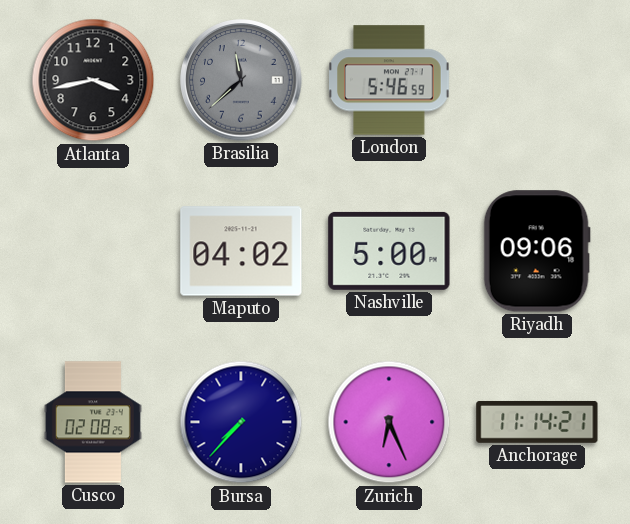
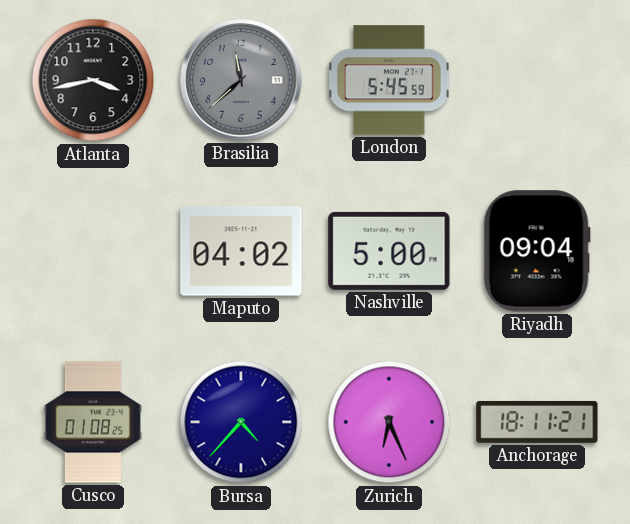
London: 5:46 -> 5:45 (389, 80)
Riyadh: 09:06 -> 09:04 (537, 251)
Cusco: 02:08 -> 01:08 (93, 422)
Bursa: 7:37 -> 4:37 (241, 422)
Anchorage: 11:14 -> 18:11 (537, 422)
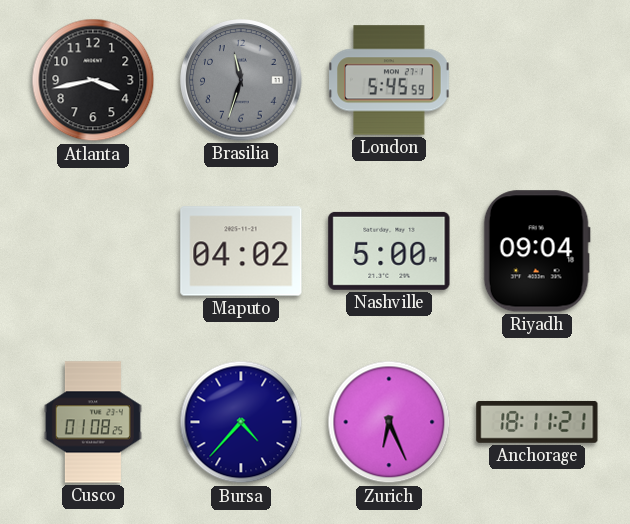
Brasilia: 11:38 -> 11:33 (241, 80)
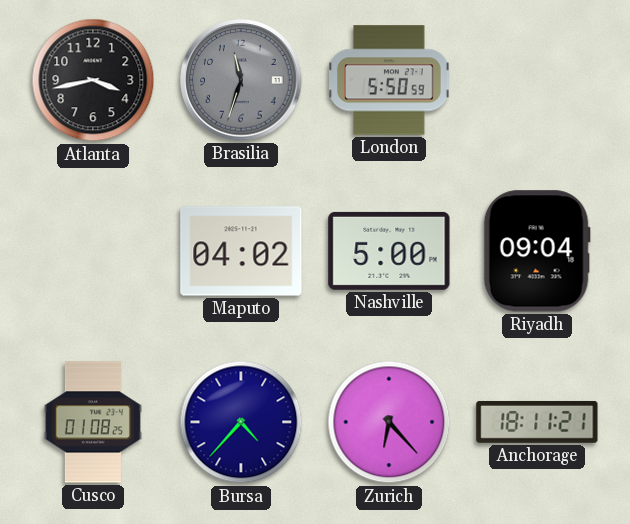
London: 5:45 -> 5:50 (389, 80)
Zurich: 6:26 -> 6:23 (389, 422)
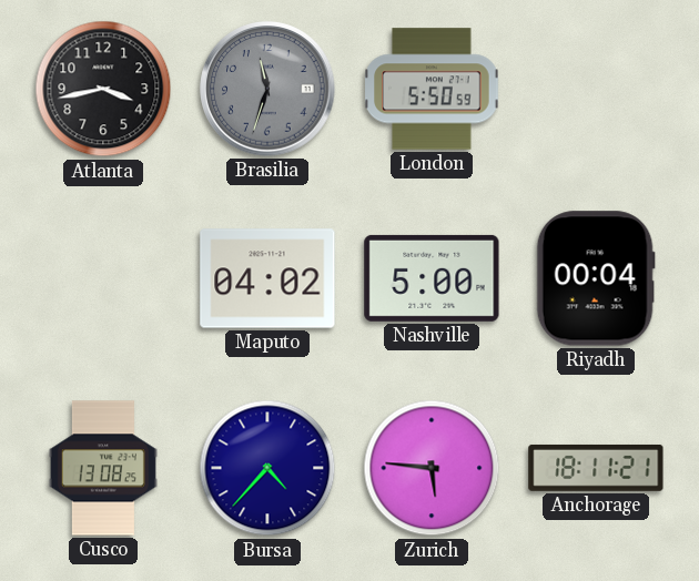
Riyadh: 09:04 -> 00:04 (596, 278)
Cusco: 01:08 -> 13:08 (103, 468)
Zurich: 6:23 -> 5:46 (432, 468)
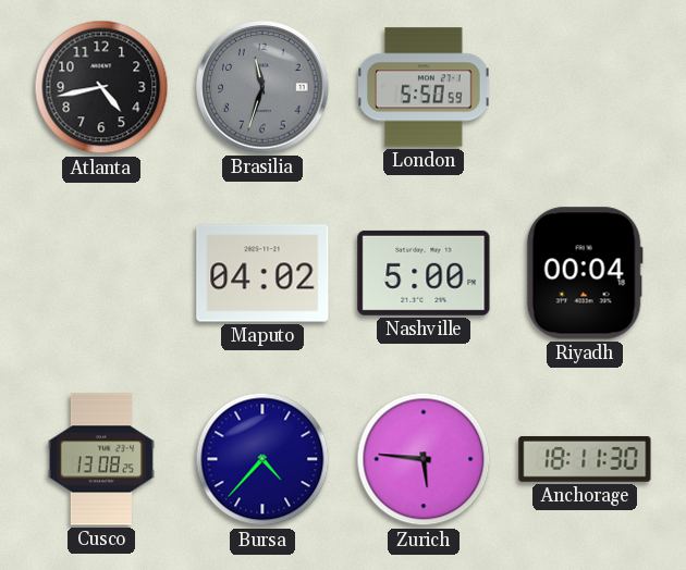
Atlanta: 3:43 -> 4:43 (101, 87)
Anchorage: 18:11:21 -> 18:11:30 (585, 459)
